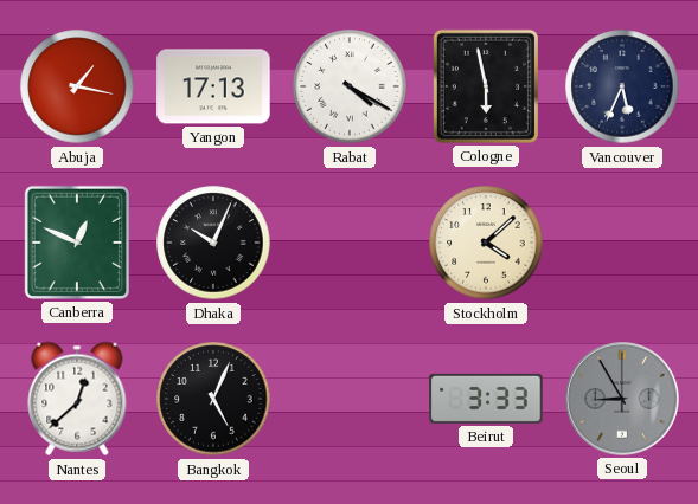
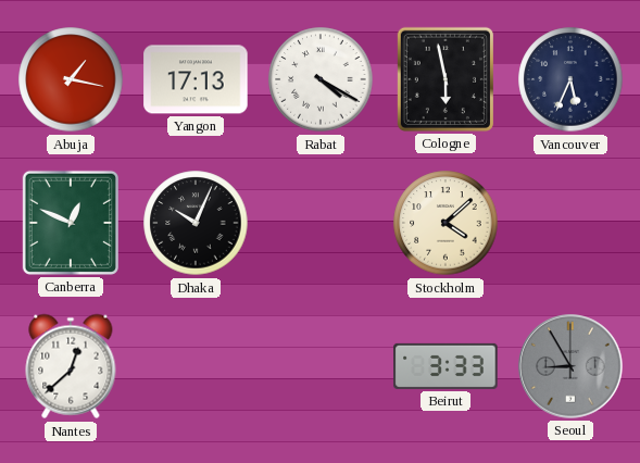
Bangkok: 5:04 -> none (213, 399)
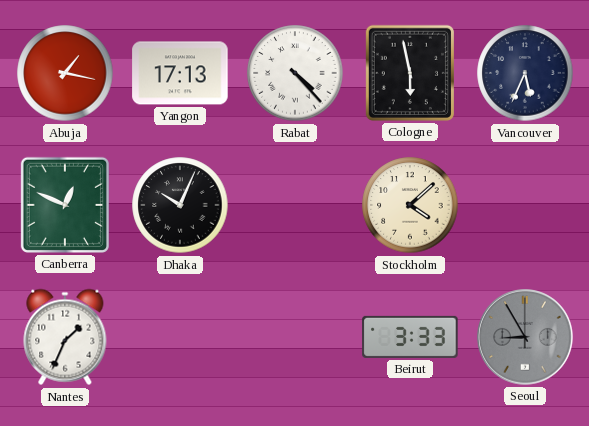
Rabat: 4:20 -> 4:23 (295, 73)
Nantes: 12:38 -> 1:34 (65, 337)
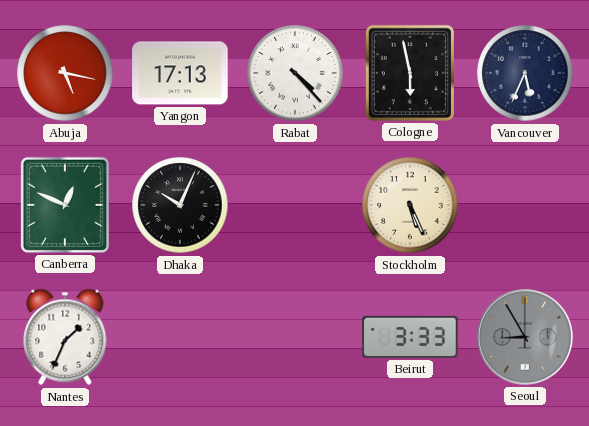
Abuja: 1:17 -> 5:17 (65, 73)
Stockholm: 4:08 -> 5:26 (410, 205)
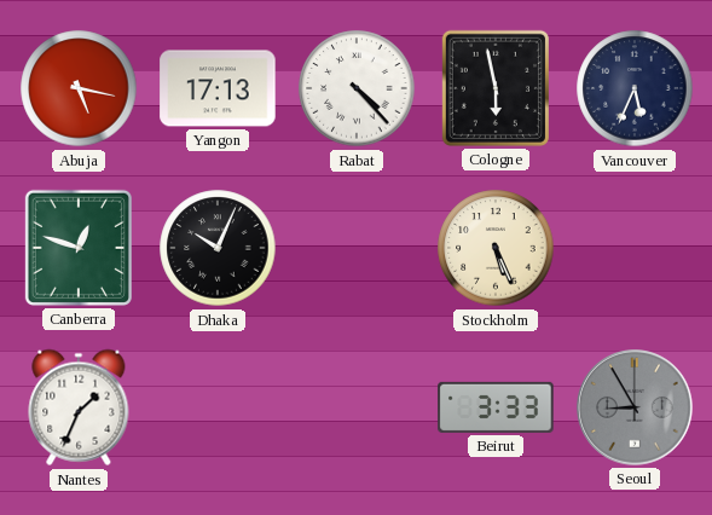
Canberra: 12:49 -> 12:48 (79, 248)
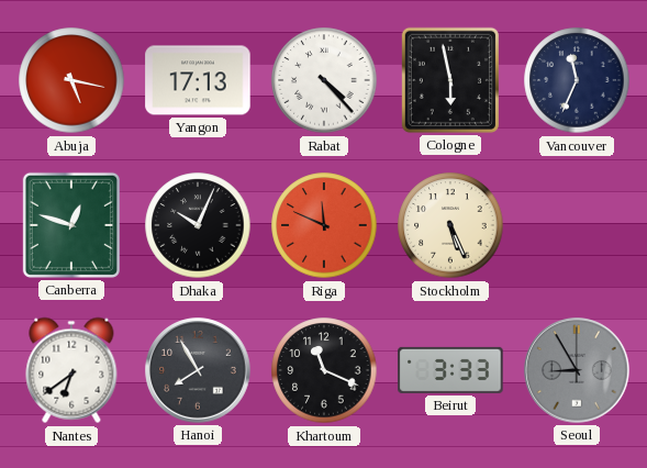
Vancouver: 5:34 -> 11:34 (577, 80)
Riga: none -> 11:49 (324, 225)
Nantes: 1:34 -> 6:39 (71, 370)
Hanoi: none -> 7:55 (198, 370)
Khartoum: none -> 11:19 (324, 370)
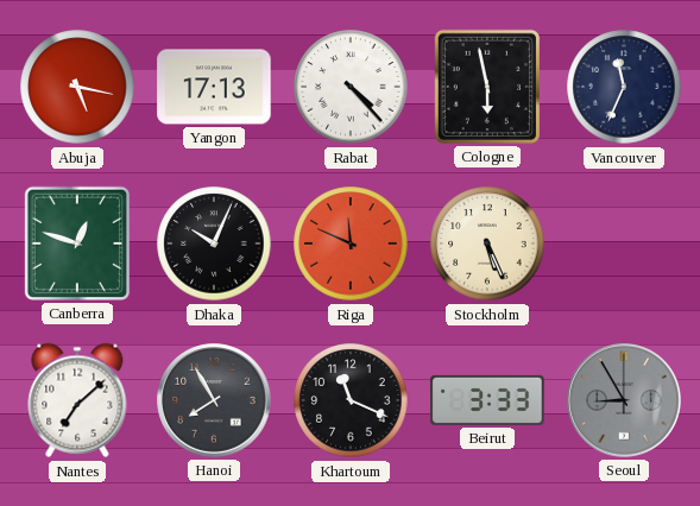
Nantes: 6:39 -> 7:08 (77, 400)
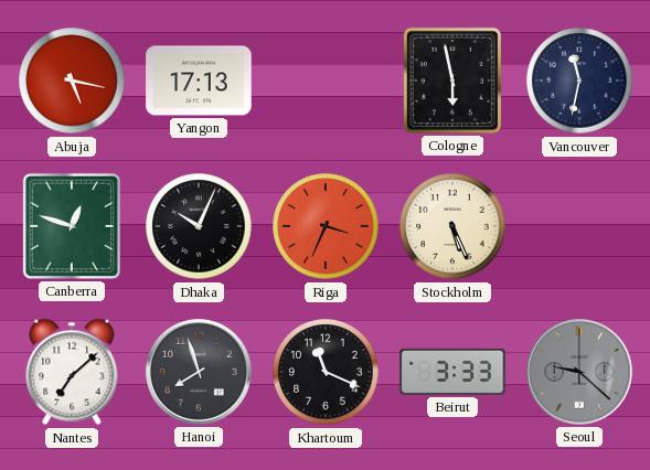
Rabat: 4:23 -> none (351, 87)
Vancouver: 11:34 -> 11:32 (579, 81)
Riga: 11:49 -> 3:34 (326, 226)
Hanoi: 7:55 -> 7:57 (199, 372)
Seoul: 8:55 -> 9:22 (579, 372)
